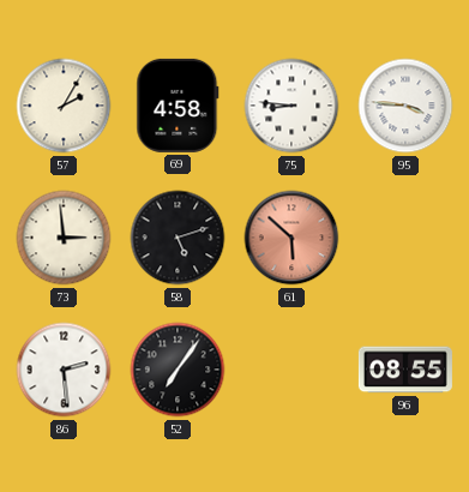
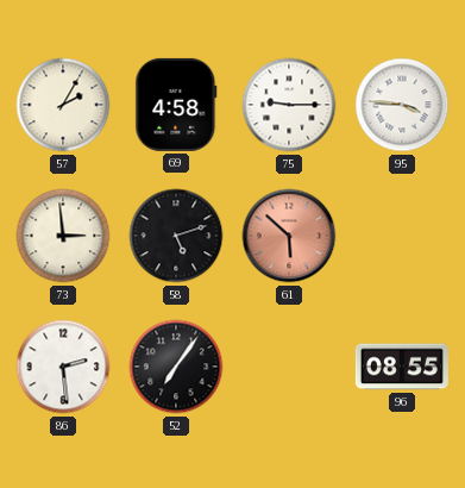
75: 8:46 -> 9:15 (289, 105)
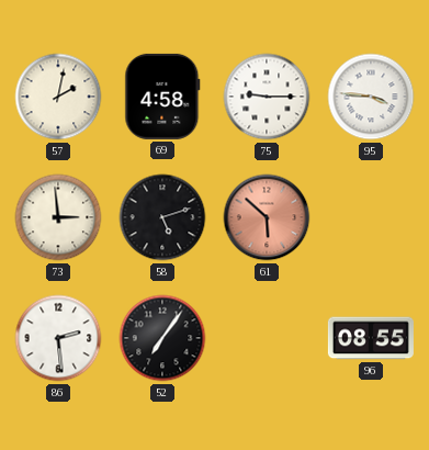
57: 2:05 -> 2:02 (58, 97)
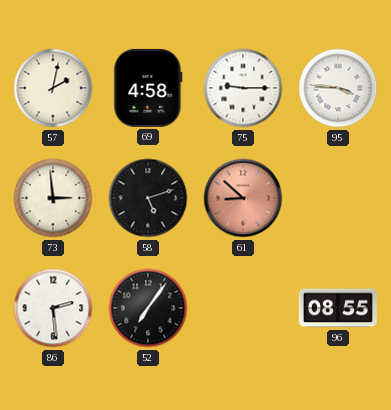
61: 5:52 -> 8:52 (243, 198)
